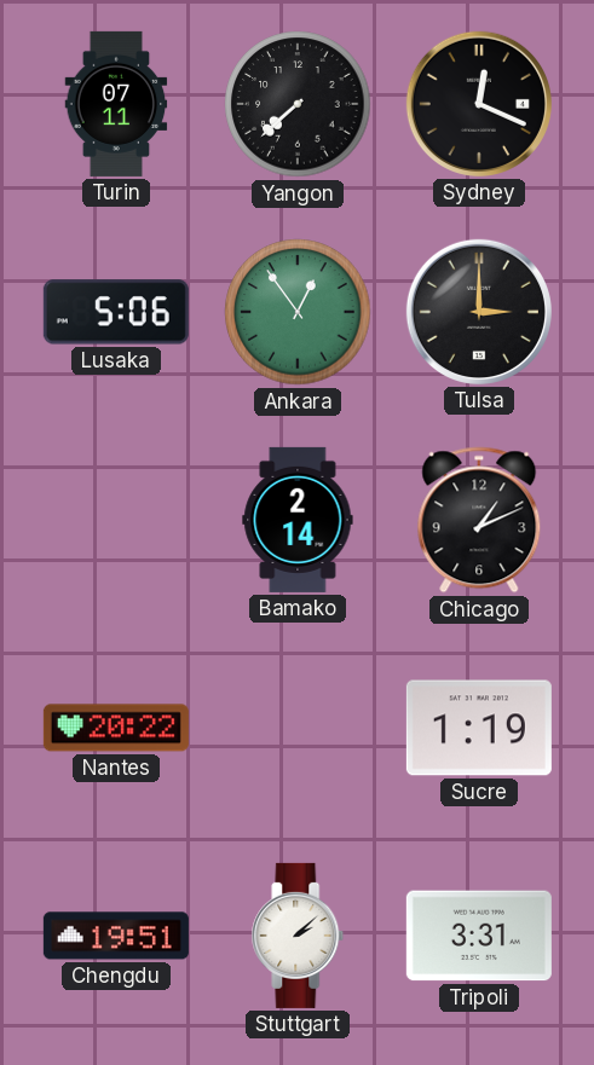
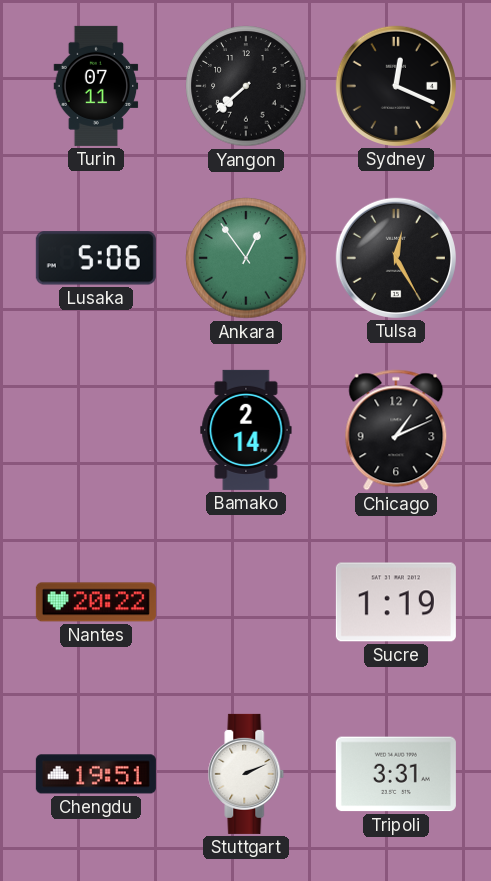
Tulsa: 3:00 -> 12:25 (396, 258)
Stuttgart: 2:08 -> 2:11 (246, 774)
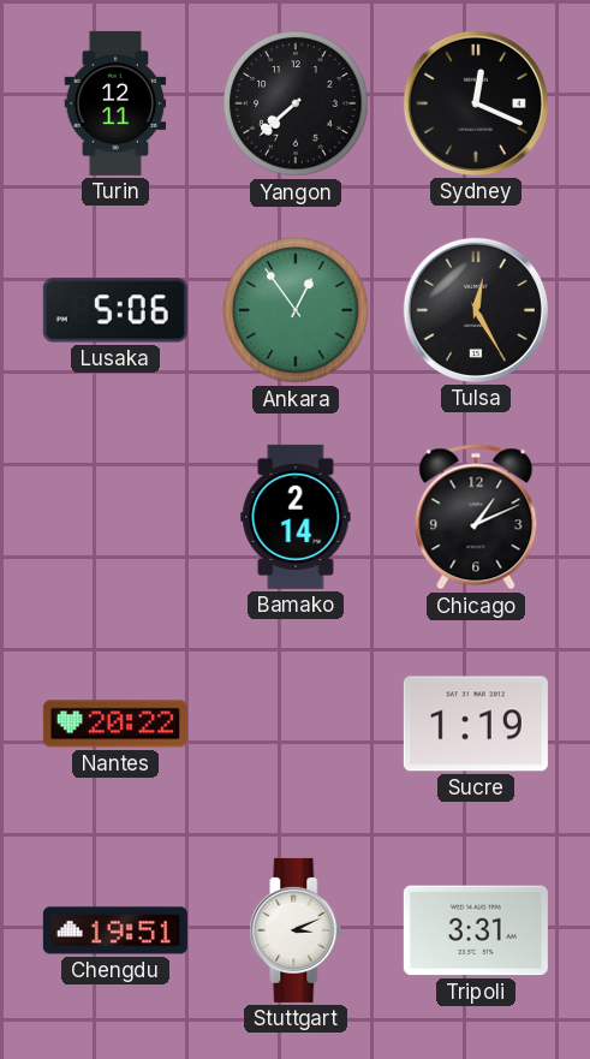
Turin: 07:11 -> 12:11 (115, 103)
Stuttgart: 2:11 -> 3:11 (296, 930)
